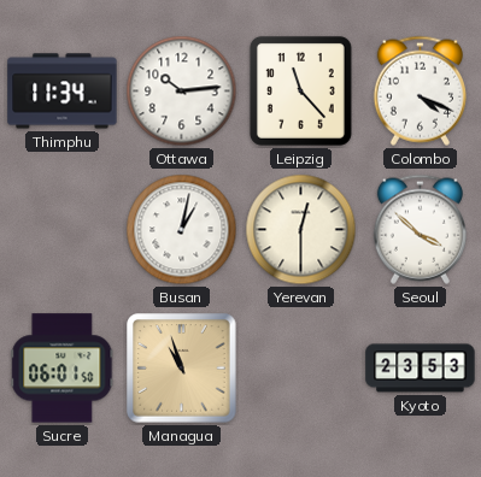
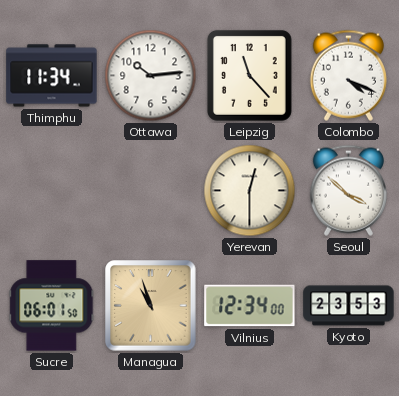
Busan: 1:02 -> none (182, 230)
Vilnius: none -> 12:34 (250, 306)
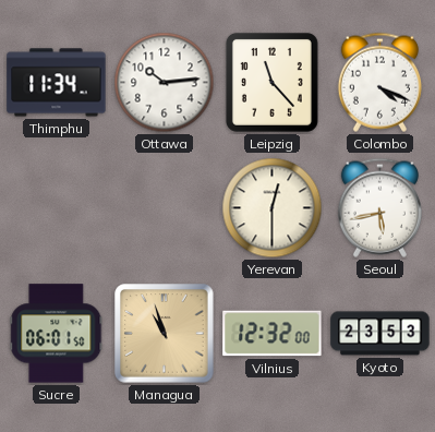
Seoul: 3:52 -> 5:43 (379, 207)
Vilnius: 12:34 -> 12:32 (273, 334)
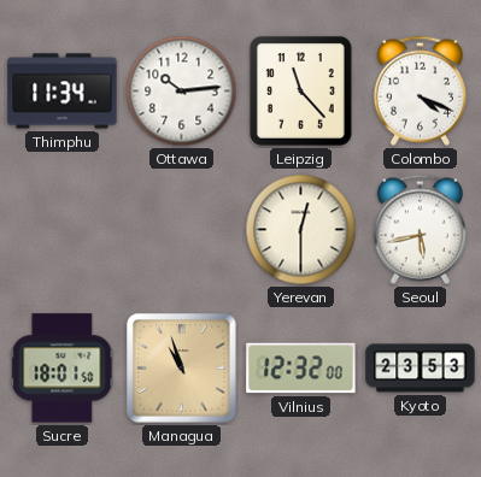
Sucre: 06:01 -> 18:01 (63, 369)
